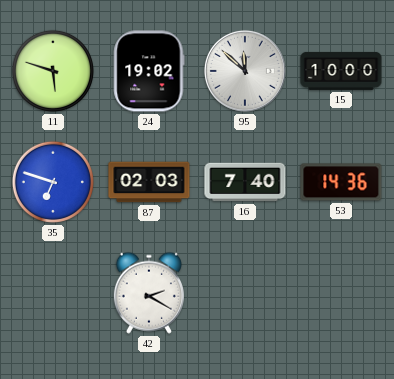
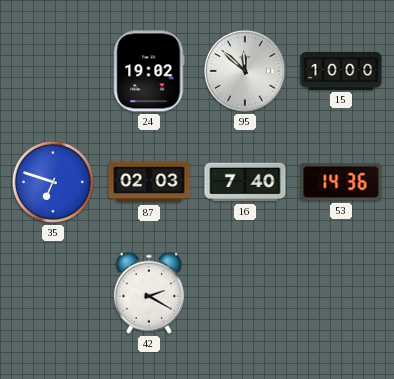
11: 5:48 -> none (53, 71)
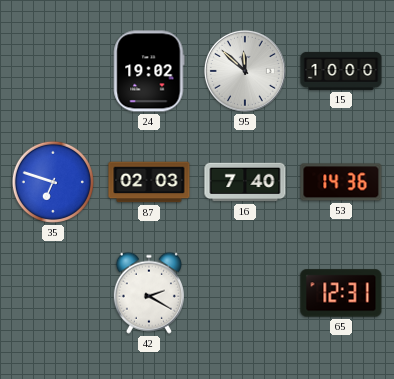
65: none -> 12:31 (341, 293)
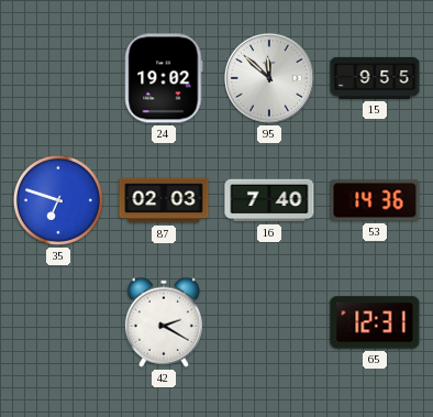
15: 10:00 -> 9:55 (375, 78)
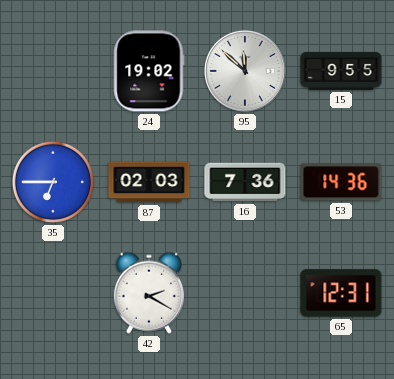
35: 6:48 -> 6:45 (53, 182)
16: 7:40 -> 7:36 (245, 182)
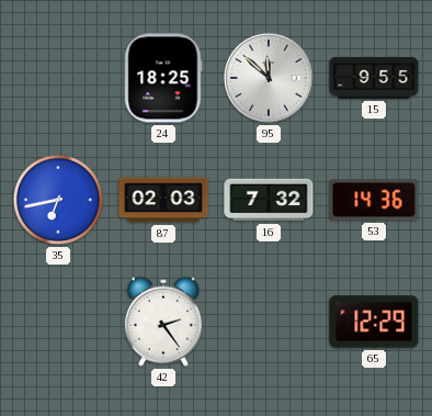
24: 19:02 -> 18:25 (163, 78)
35: 6:45 -> 6:43 (58, 200)
16: 7:36 -> 7:32 (269, 200)
42: 2:20 -> 2:24 (163, 322)
65: 12:31 -> 12:29 (374, 322)
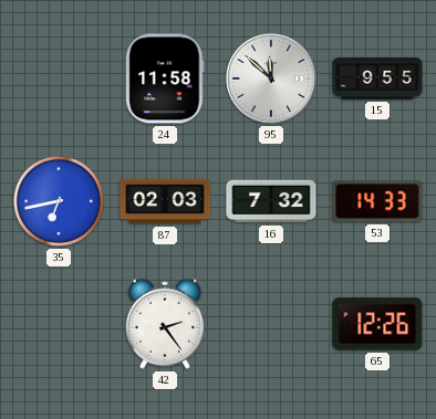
24: 18:25 -> 11:58 (165, 78)
53: 14:36 -> 14:33 (377, 201)
65: 12:29 -> 12:26 (377, 324)
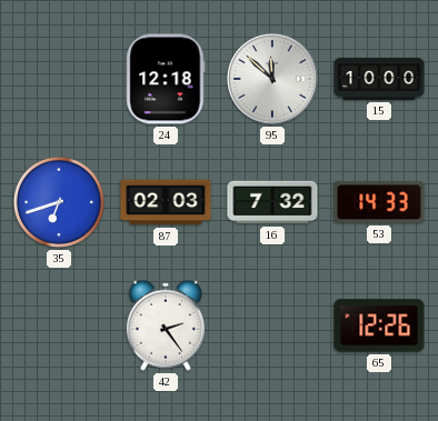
24: 11:58 -> 12:18 (166, 79)
15: 9:55 -> 10:00 (379, 79)
35: 6:43 -> 6:42 (59, 202)
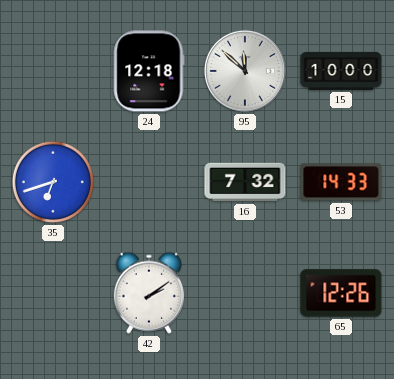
87: 02:03 -> none (166, 202)
42: 2:24 -> 2:09 (149, 293)
